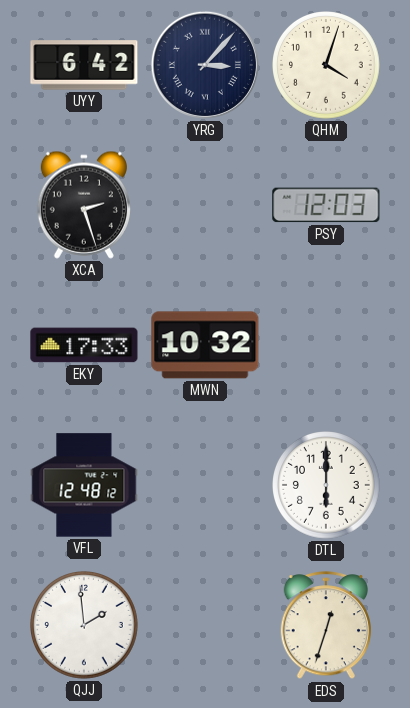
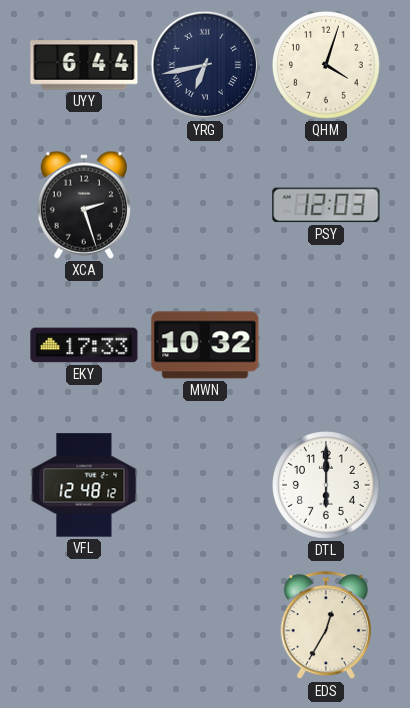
UYY: 6:42 -> 6:44 (84, 65)
YRG: 3:07 -> 6:43 (205, 65)
QJJ: 1:59 -> none (85, 626)
EDS: 12:33 -> 12:35 (325, 626)
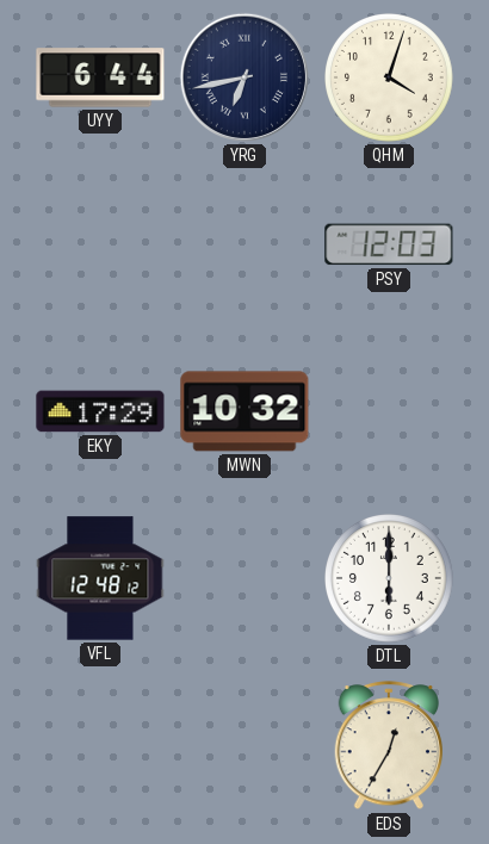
XCA: 2:27 -> none (84, 205)
EKY: 17:33 -> 17:29 (100, 411)
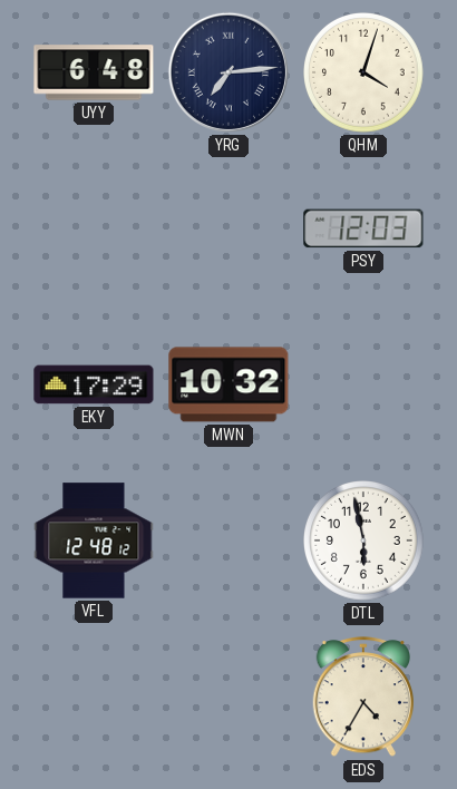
UYY: 6:44 -> 6:48 (94, 72)
YRG: 6:43 -> 7:14 (229, 72)
DTL: 6:00 -> 5:58 (364, 542)
EDS: 12:35 -> 4:35 (362, 698)
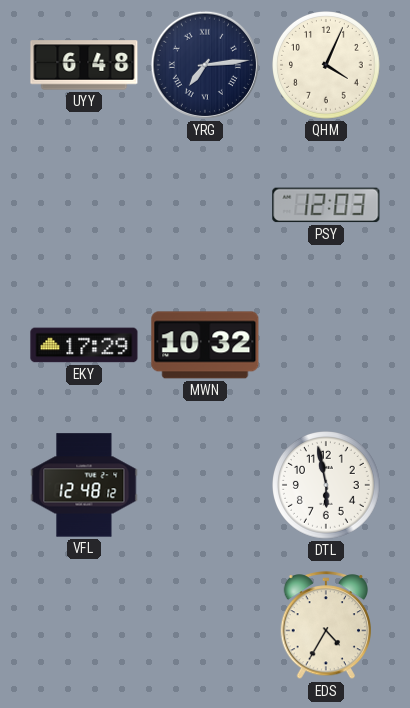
QHM: 4:03 -> 4:04 (327, 66)
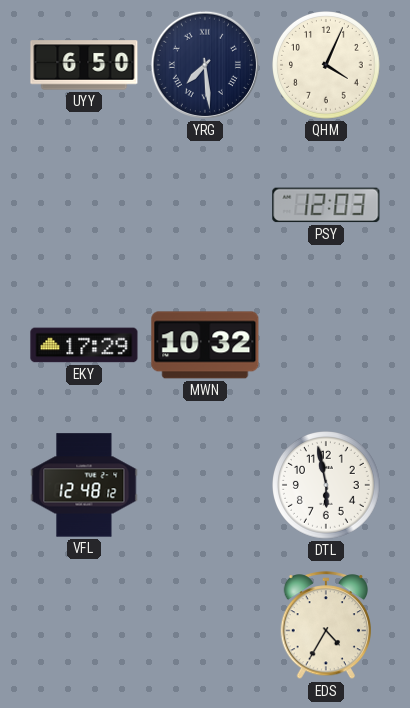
UYY: 6:48 -> 6:50 (84, 65)
YRG: 7:14 -> 7:29 (205, 65)
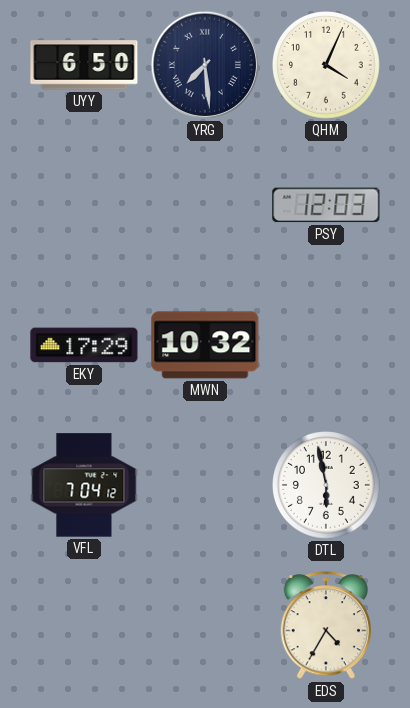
VFL: 12:48 -> 7:04 (84, 485)
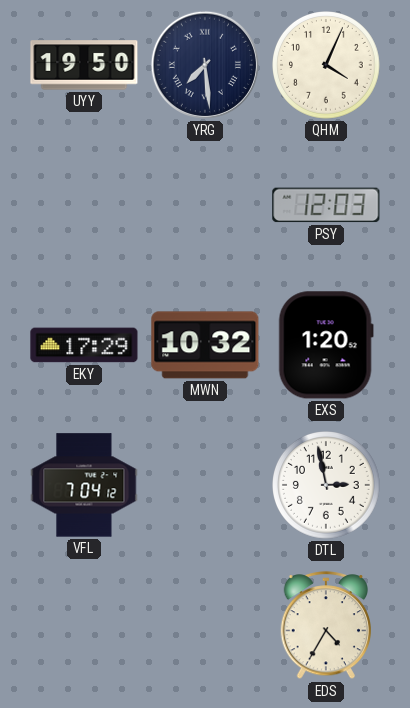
UYY: 6:50 -> 19:50 (84, 65)
EXS: none -> 1:20 (326, 345)
DTL: 5:58 -> 2:58 (327, 486)
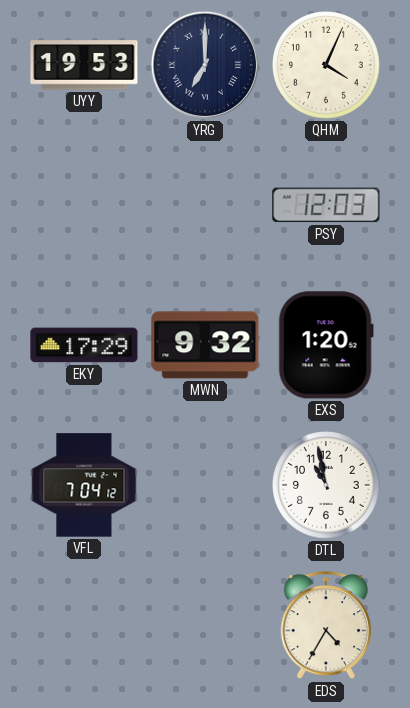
UYY: 19:50 -> 19:53 (84, 65)
YRG: 7:29 -> 7:00 (205, 65)
MWN: 10:32 -> 9:32 (205, 345)
DTL: 2:58 -> 10:58 (327, 486)
